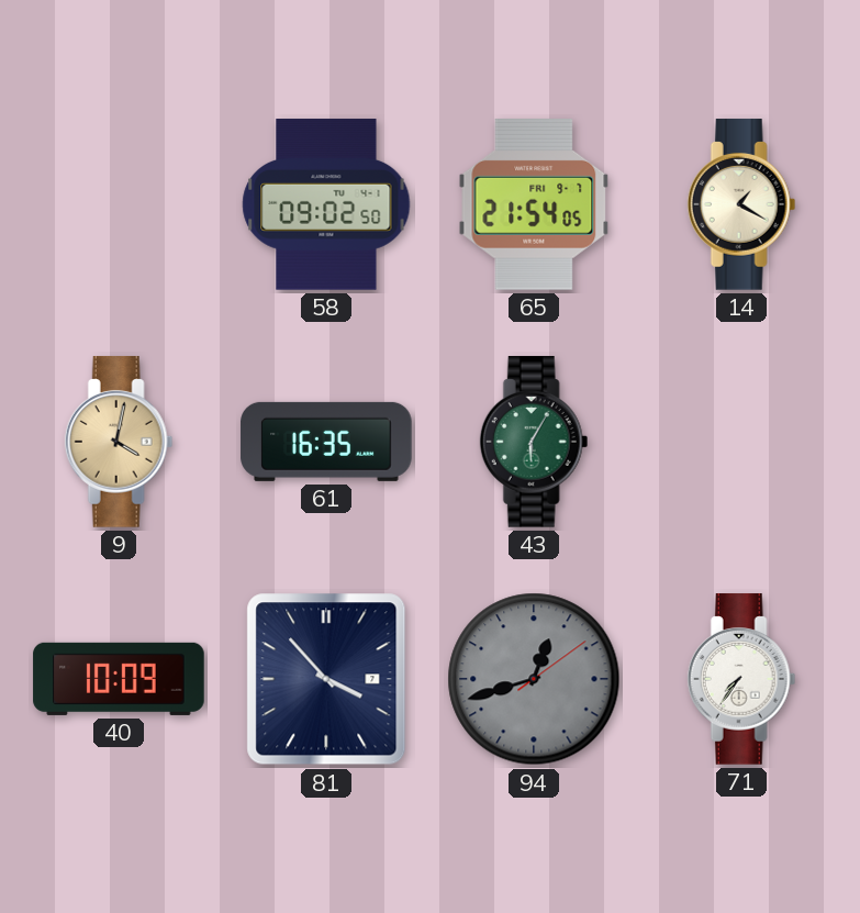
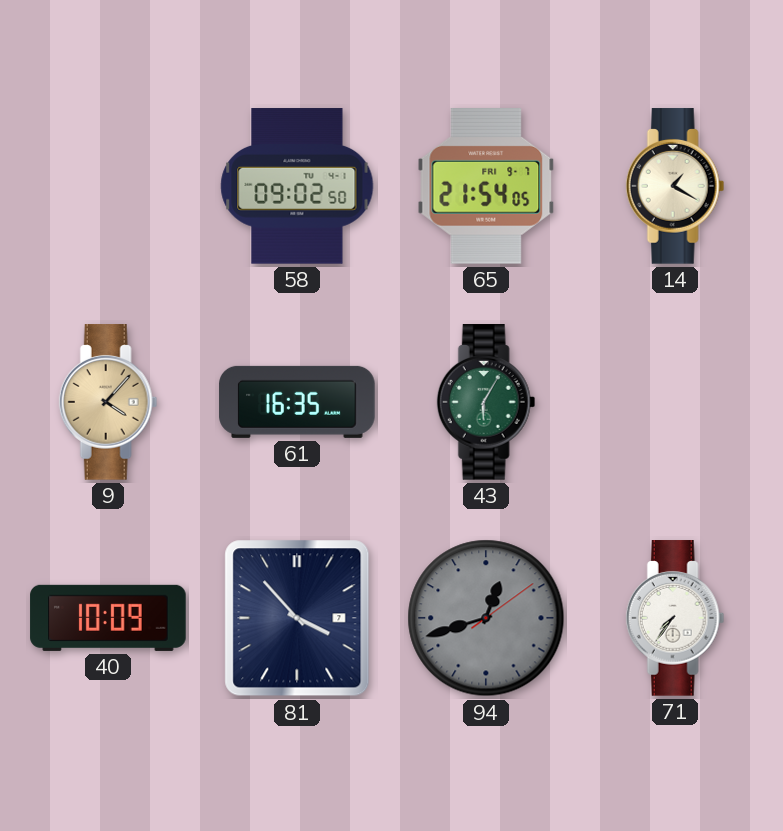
9: 4:02 -> 4:07 (108, 402)
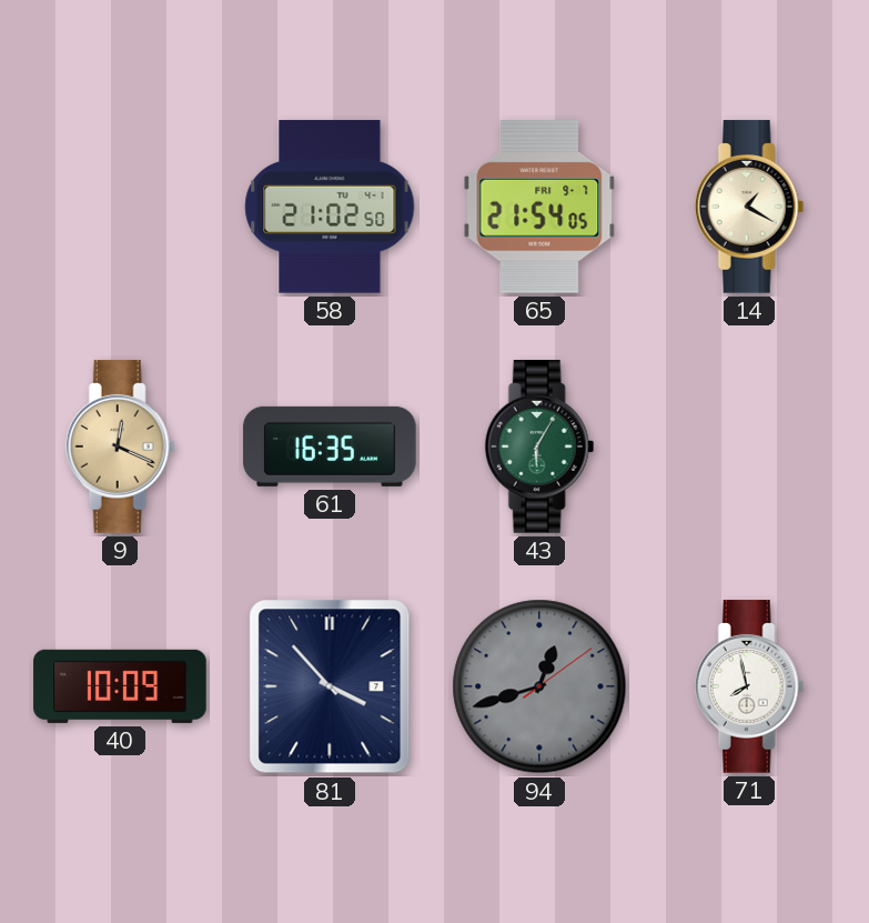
58: 09:02 -> 21:02 (330, 207)
9: 4:07 -> 12:19 (120, 447)
71: 7:36 -> 7:58 (749, 686)
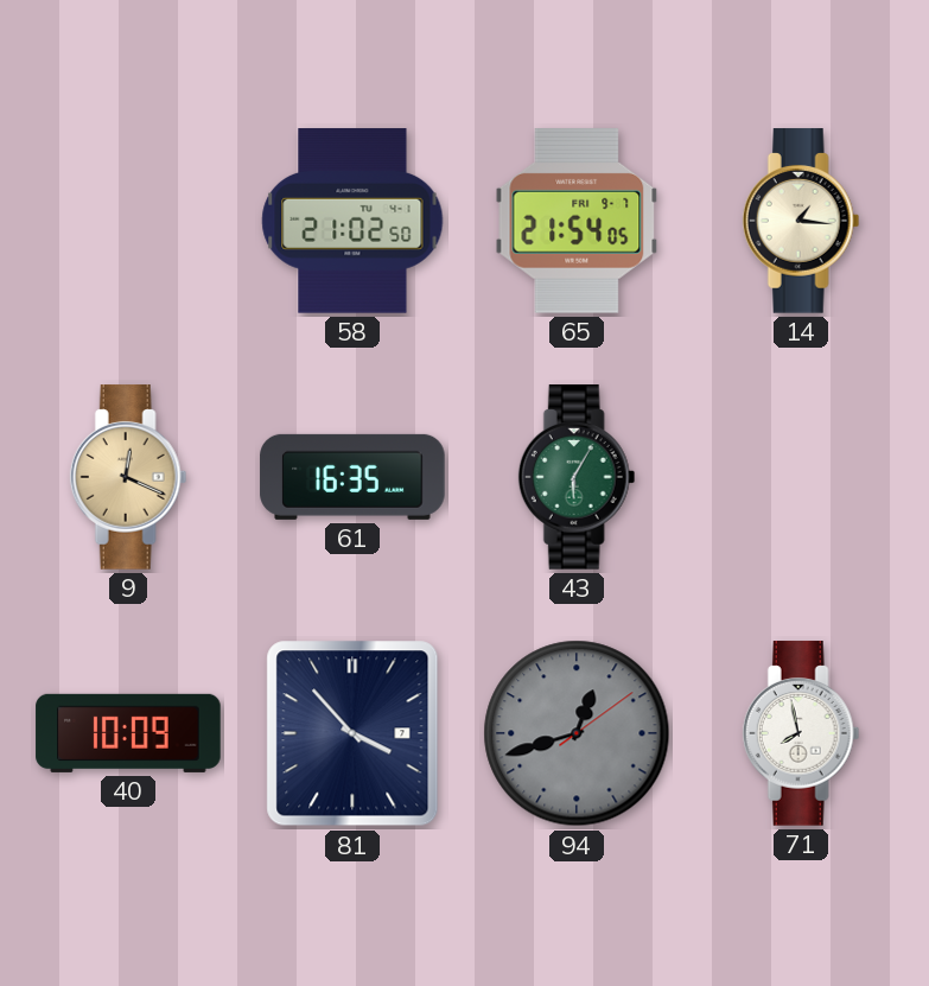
14: 1:20 -> 1:16 (801, 221)
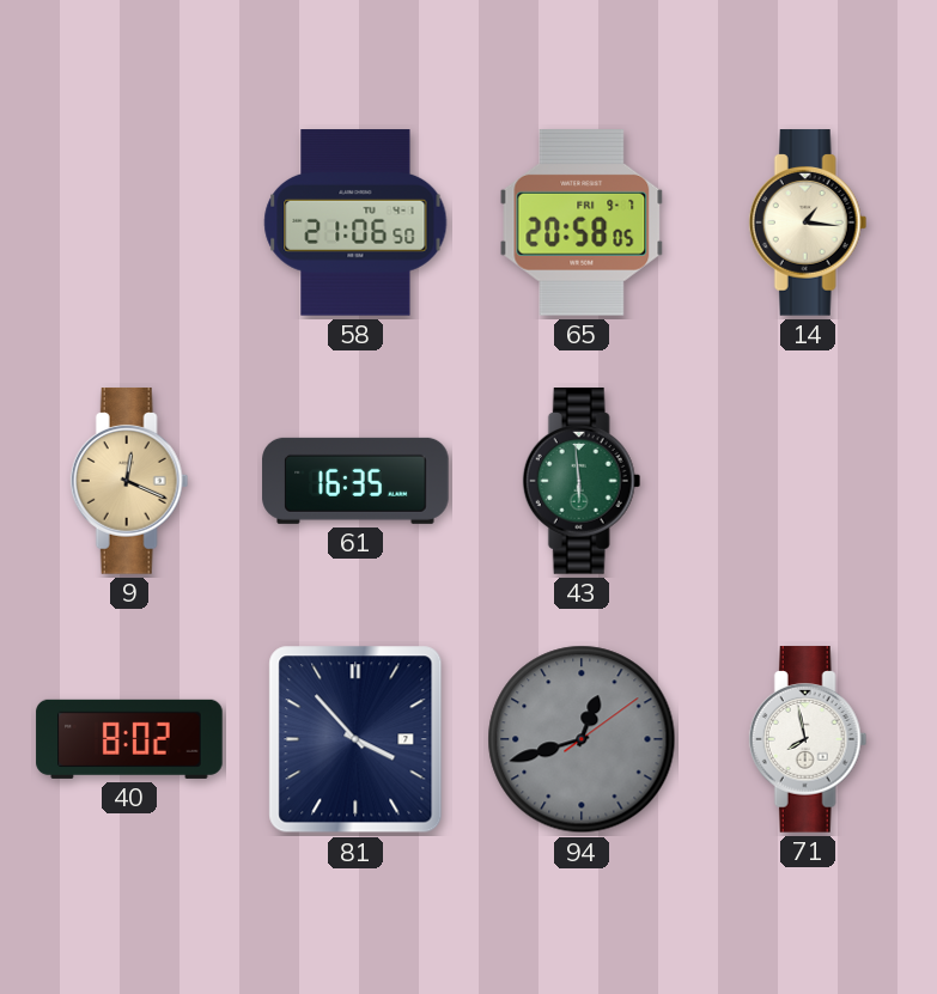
58: 21:02 -> 21:06 (355, 222)
65: 21:54 -> 20:58 (582, 222)
43: 6:05 -> 5:59 (582, 481)
40: 10:09 -> 8:02 (129, 739)
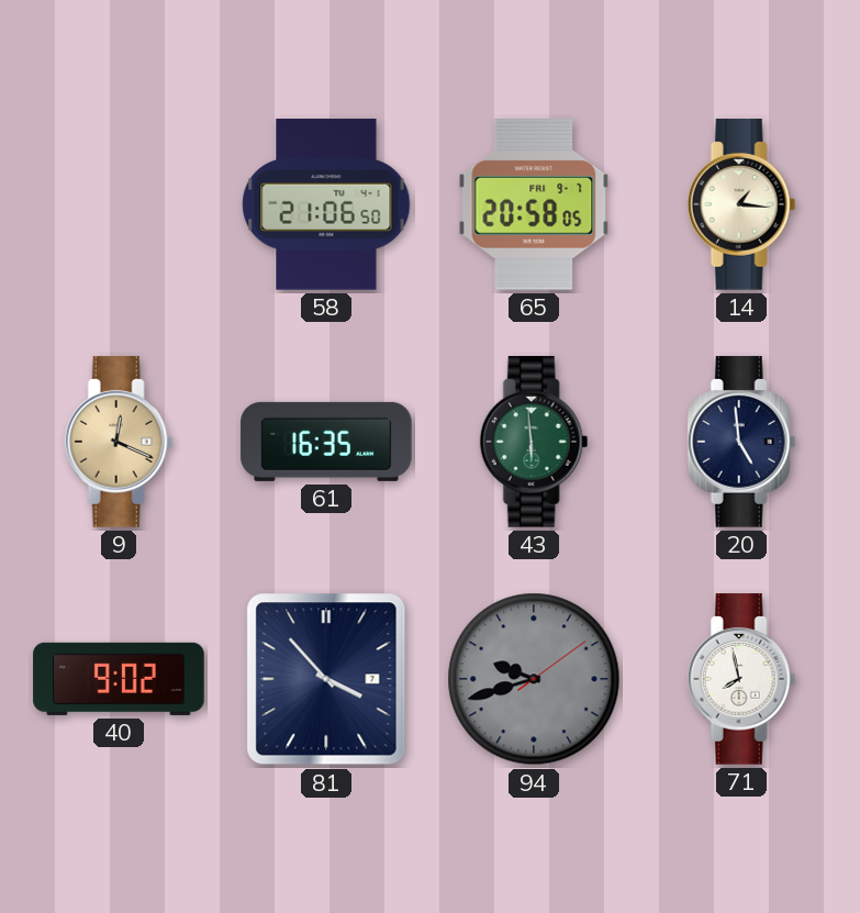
20: none -> 4:59 (741, 442)
40: 8:02 -> 9:02 (119, 679)
94: 12:42 -> 9:42 (534, 679)
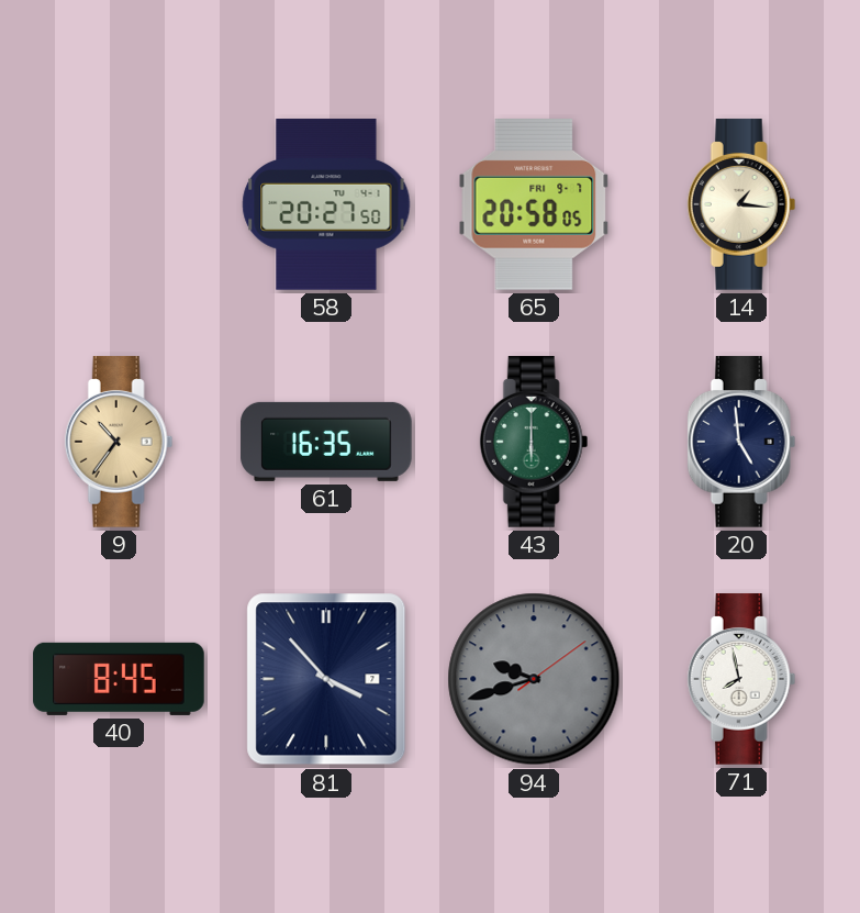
58: 21:06 -> 20:27 (326, 204)
9: 12:19 -> 10:36 (119, 442)
43: 5:59 -> 6:00 (534, 442)
40: 9:02 -> 8:45 (119, 679)
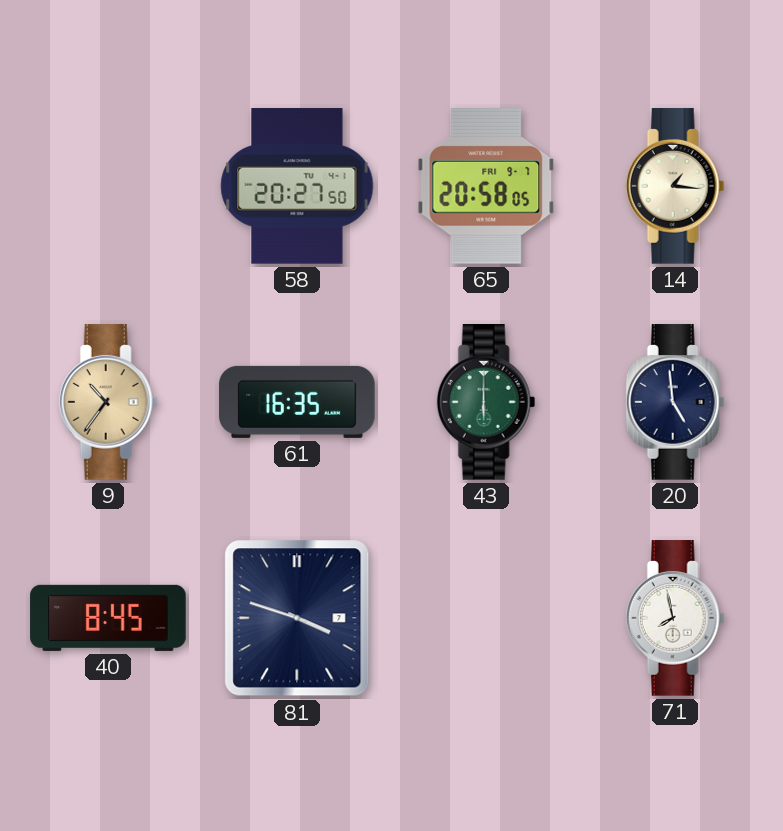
81: 3:53 -> 3:48 (297, 618)
94: 9:42 -> none (534, 679)
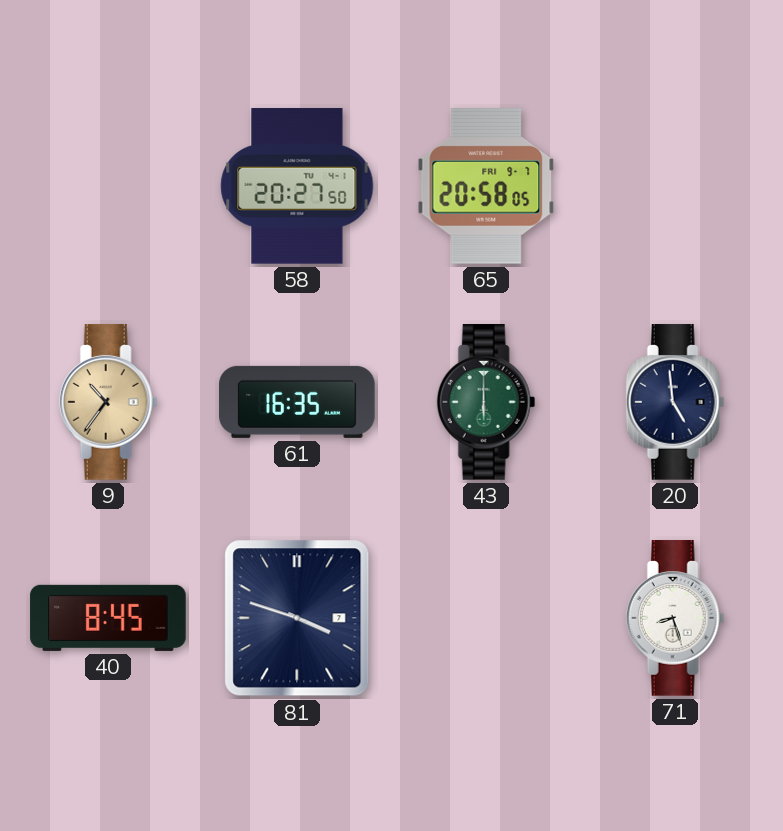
14: 1:16 -> none (675, 186)
71: 7:58 -> 8:27 (675, 618)
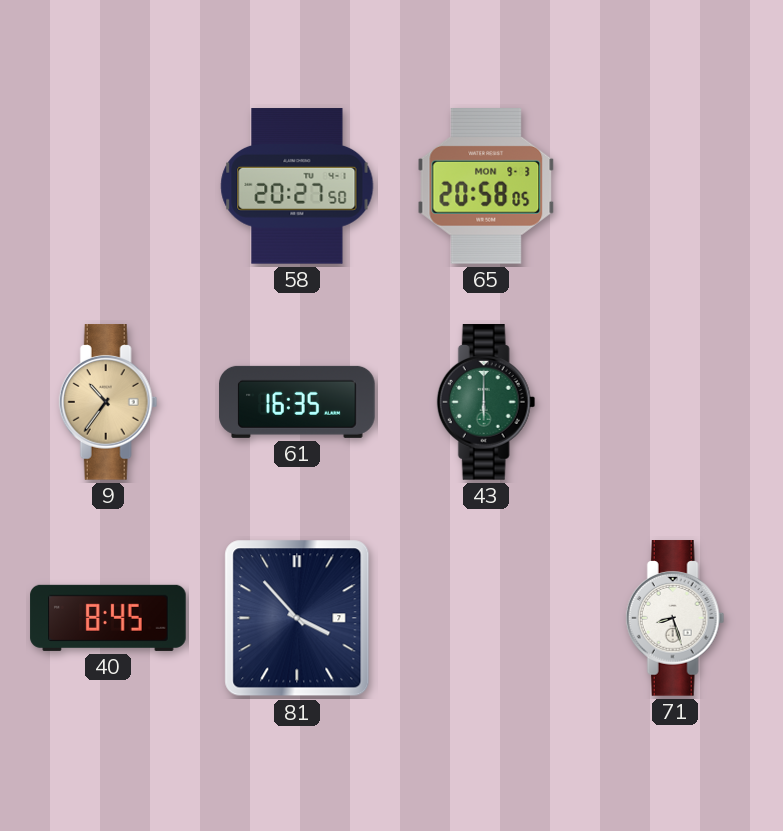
65 date: FRI 9-7 -> MON 9-3 (486, 186)
20: 4:59 -> none (675, 402)
81: 3:48 -> 3:53 (297, 618)
